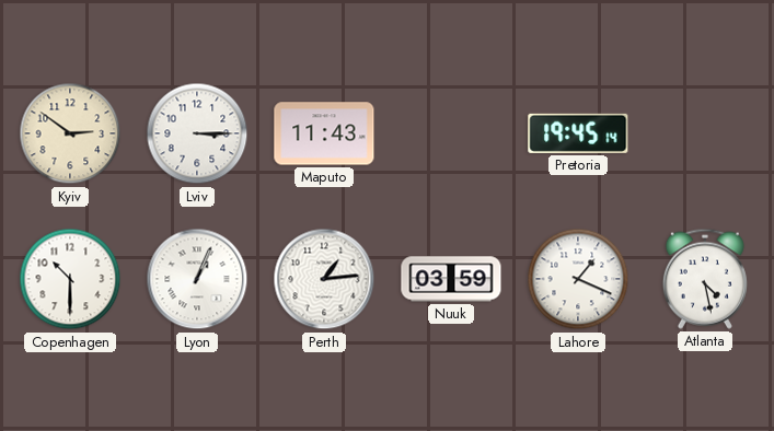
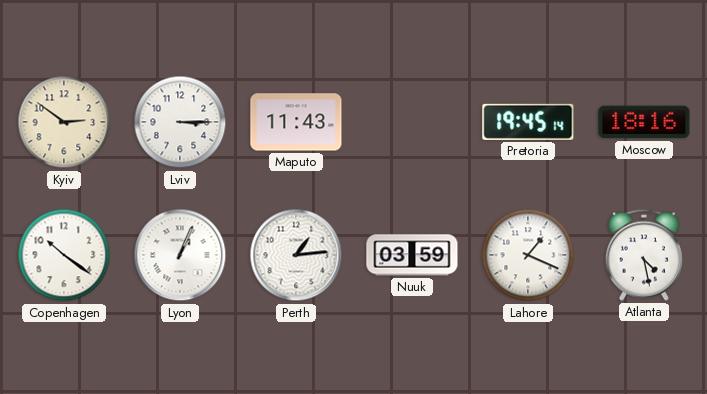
Moscow: none -> 18:16 (644, 122)
Copenhagen: 10:30 -> 10:21 (64, 255)
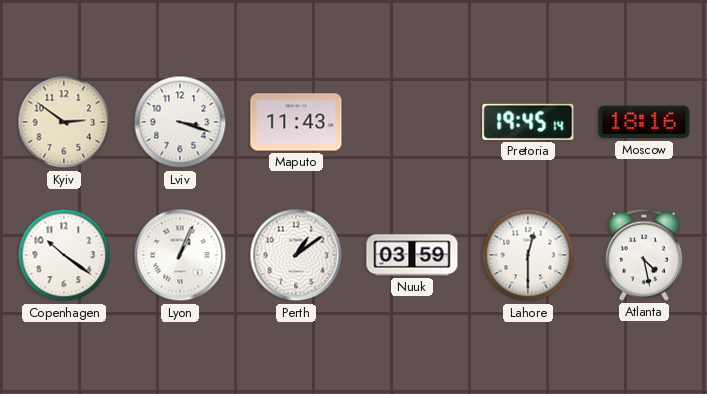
Lviv: 3:15 -> 3:18 (180, 122)
Perth: 1:14 -> 1:09 (296, 255)
Lahore: 1:19 -> 12:30 (528, 255)
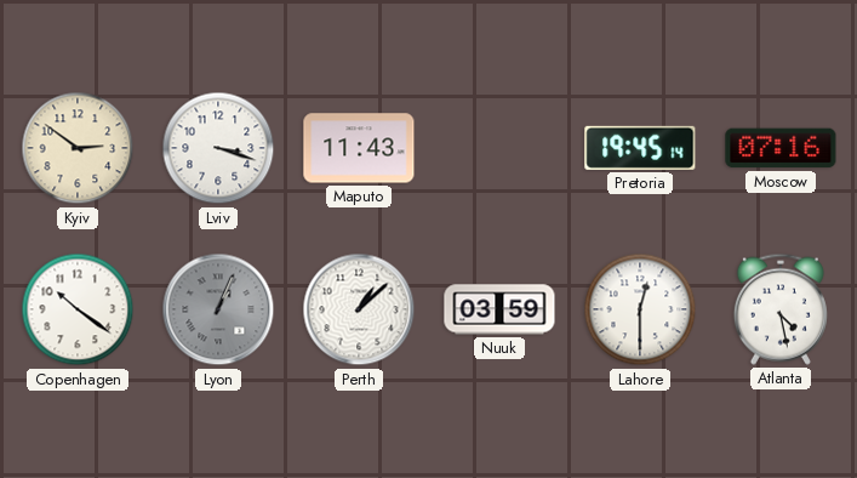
Moscow: 18:16 -> 07:16 (781, 148)
Lyon dial: white -> grey (218, 309)
Perth: 1:09 -> 1:08 (359, 309)
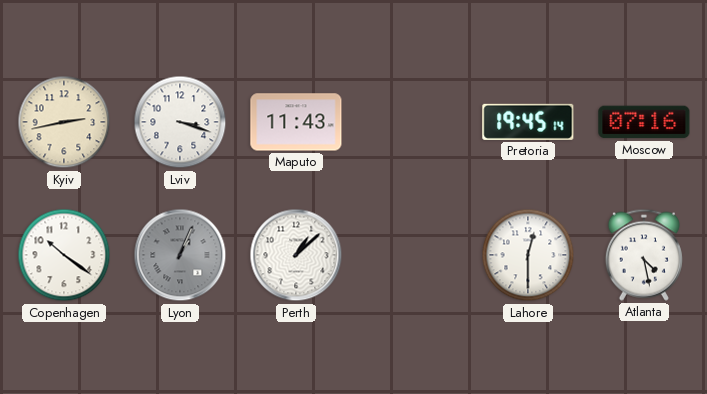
Kyiv: 2:51 -> 2:43 (64, 122)
Nuuk: 03:59 -> none (499, 309)
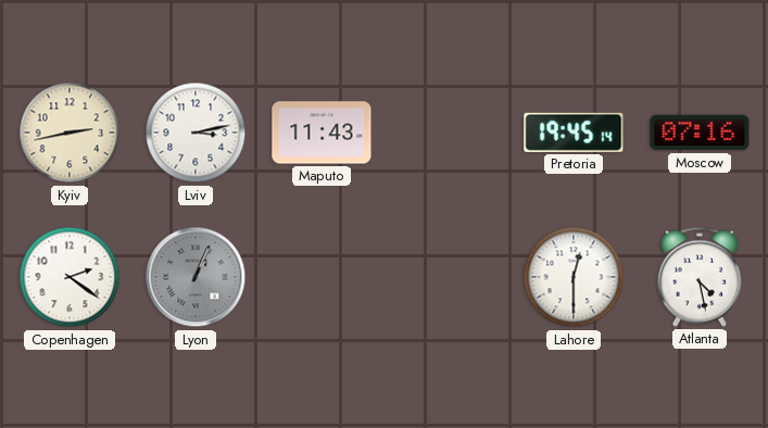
Lviv: 3:18 -> 3:13 (196, 133)
Copenhagen: 10:21 -> 2:21 (70, 277)
Perth: 1:08 -> none (296, 255)
